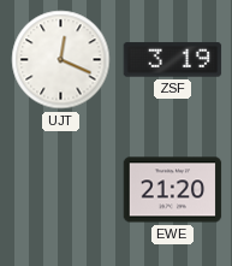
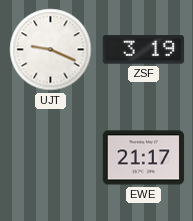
UJT: 12:19 -> 9:19 (51, 50)
EWE: 21:20 -> 21:17 (144, 158)
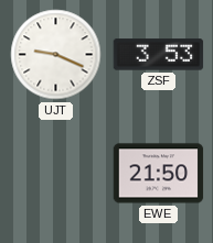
ZSF: 3:19 -> 3:53 (159, 55)
EWE: 21:17 -> 21:50 (159, 174)
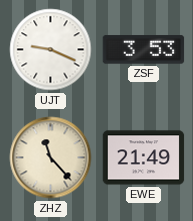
ZHZ: none -> 11:23 (51, 158)
EWE: 21:50 -> 21:49 (144, 158)
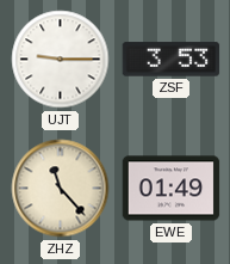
UJT: 9:19 -> 9:15 (61, 60)
EWE: 21:49 -> 01:49 (172, 189)
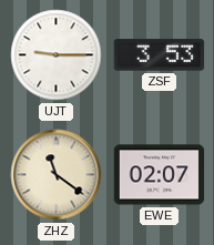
ZHZ: 11:23 -> 11:21 (57, 175)
EWE: 01:49 -> 02:07 (160, 175)
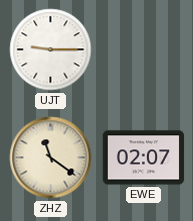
ZSF: 3:53 -> none (160, 55)
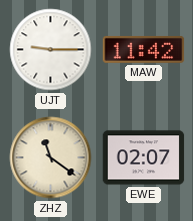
MAW: none -> 11:42 (144, 50)
